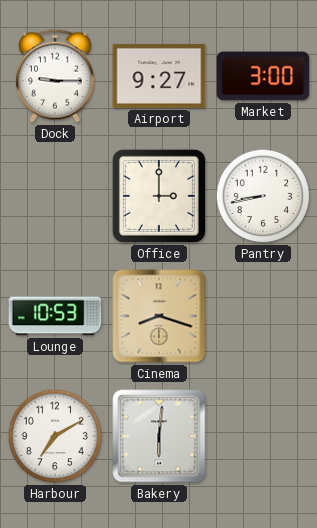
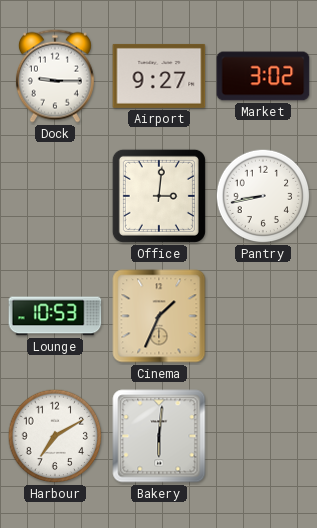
Market: 3:00 -> 3:02 (263, 76)
Office: 3:00 -> 3:01 (159, 196)
Cinema: 8:18 -> 1:34 (159, 316)
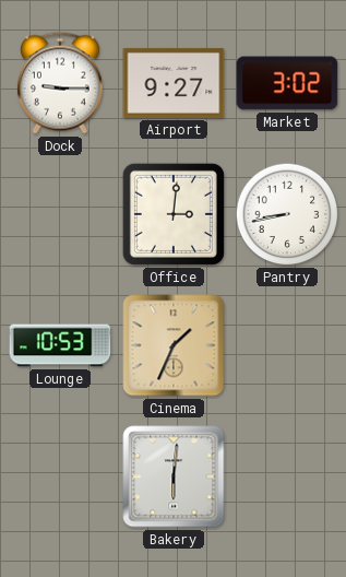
Harbour: 7:10 -> none (55, 436)
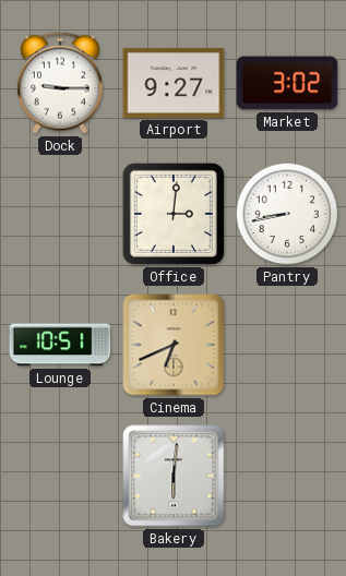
Lounge: 10:53 -> 10:51 (60, 345)
Cinema: 1:34 -> 6:41 (174, 345)
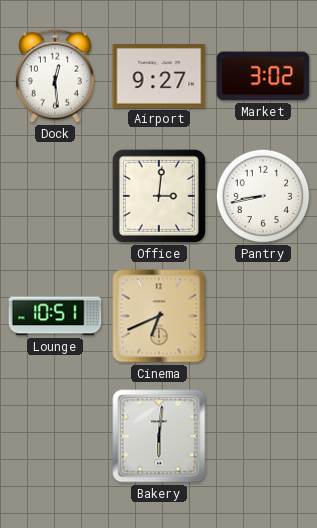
Dock: 9:15 -> 12:29 (55, 76)
